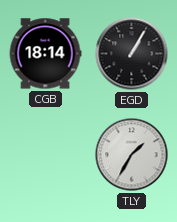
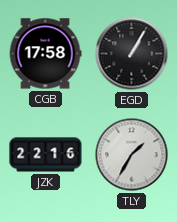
CGB: 18:14 -> 17:58 (45, 54)
JZK: none -> 22:16 (46, 155)
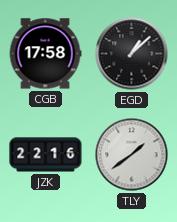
EGD: 1:05 -> 1:08 (132, 54)
TLY: 1:35 -> 1:39 (132, 155)
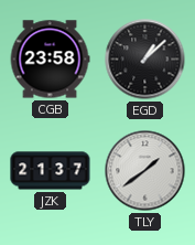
CGB: 17:58 -> 23:58 (50, 60)
JZK: 22:16 -> 21:37 (51, 171)
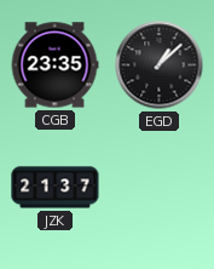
CGB: 23:58 -> 23:35 (54, 65)
TLY: 1:39 -> none (145, 171)
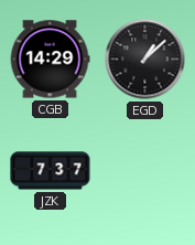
CGB: 23:35 -> 14:29 (50, 60)
JZK: 21:37 -> 7:37 (51, 171)
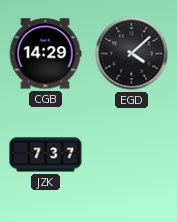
EGD: 1:08 -> 4:08 (132, 54)
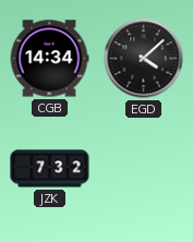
CGB: 14:29 -> 14:34 (49, 59)
JZK: 7:37 -> 7:32 (50, 169)
